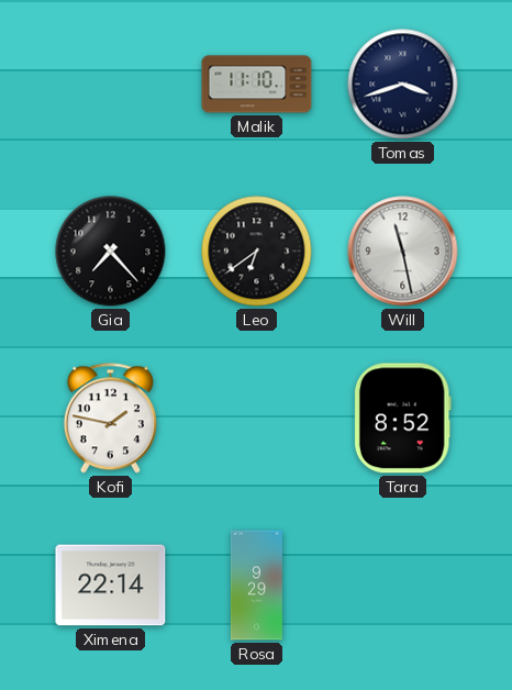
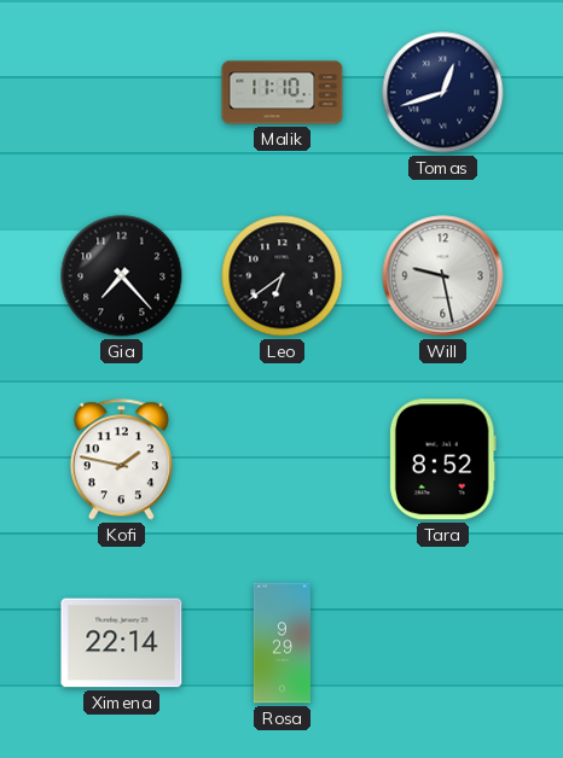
Tomas: 3:42 -> 12:42 (443, 93)
Will: 11:28 -> 9:28 (443, 276)
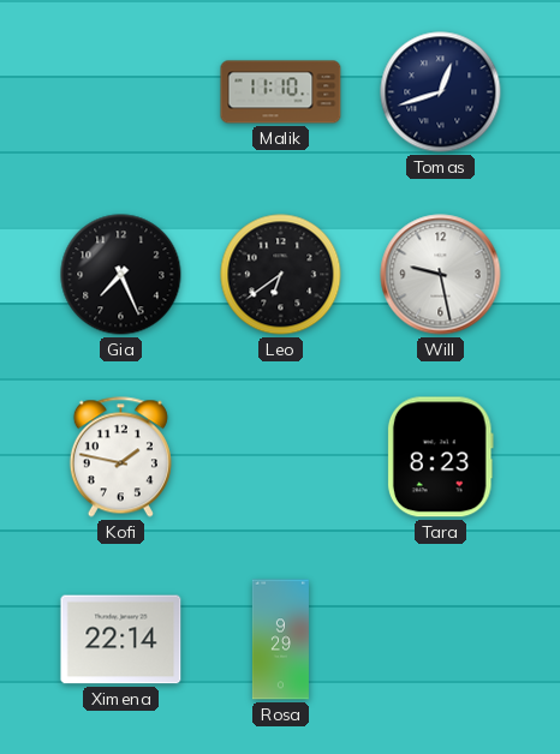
Gia: 7:23 -> 7:26 (121, 275)
Tara: 8:52 -> 8:23 (440, 457)
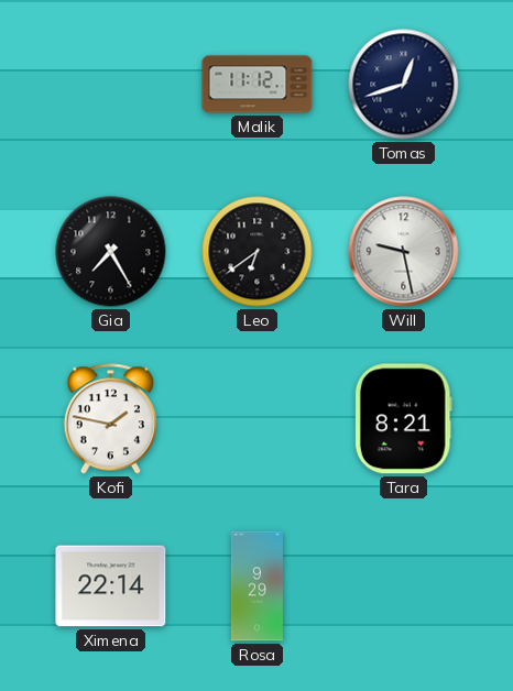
Malik: 11:10 -> 11:12 (258, 85)
Gia: 7:26 -> 7:25 (111, 252)
Tara: 8:23 -> 8:21 (403, 419)
